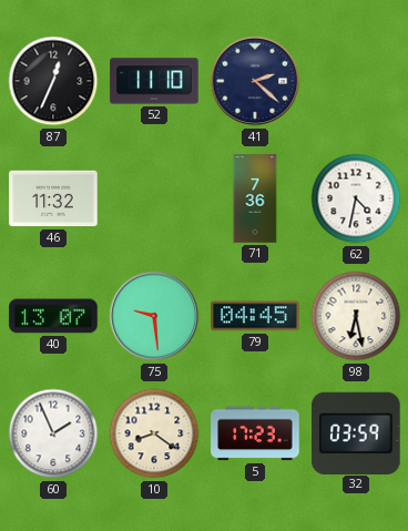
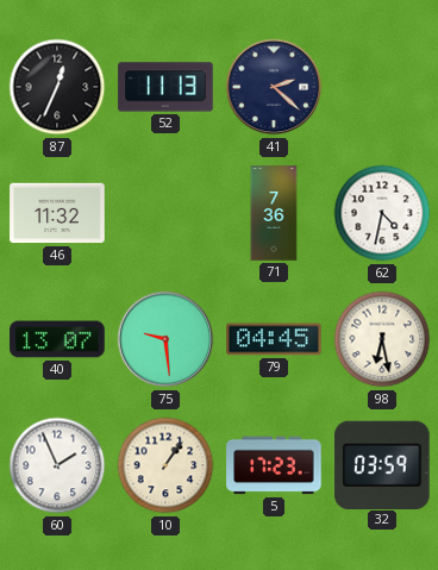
52: 11:10 -> 11:13 (165, 87)
10: 8:21 -> 1:06 (165, 465)
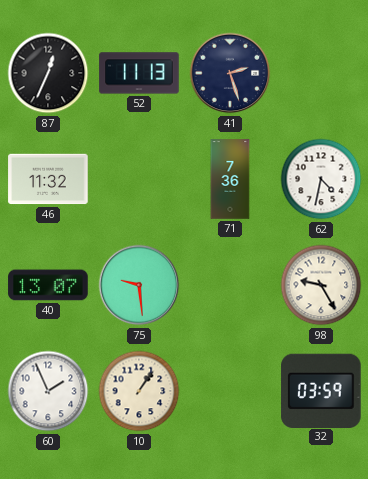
41: 2:22 -> 2:27 (230, 73)
79: 04:45 -> none (274, 339)
98: 6:28 -> 9:25 (321, 285)
5: 17:23 -> none (274, 465)
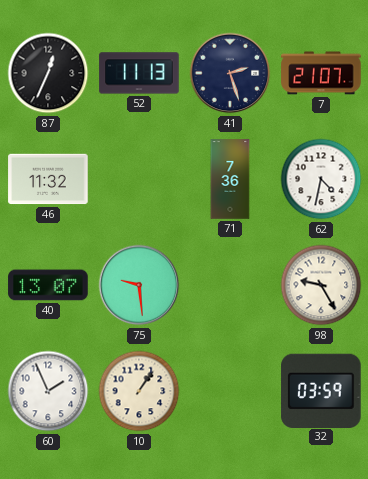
7: none -> 21:07 (321, 73)
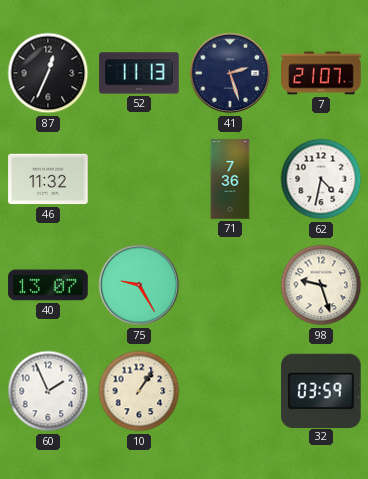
75: 9:29 -> 9:25 (139, 285)
98: 9:25 -> 9:27 (321, 285)
